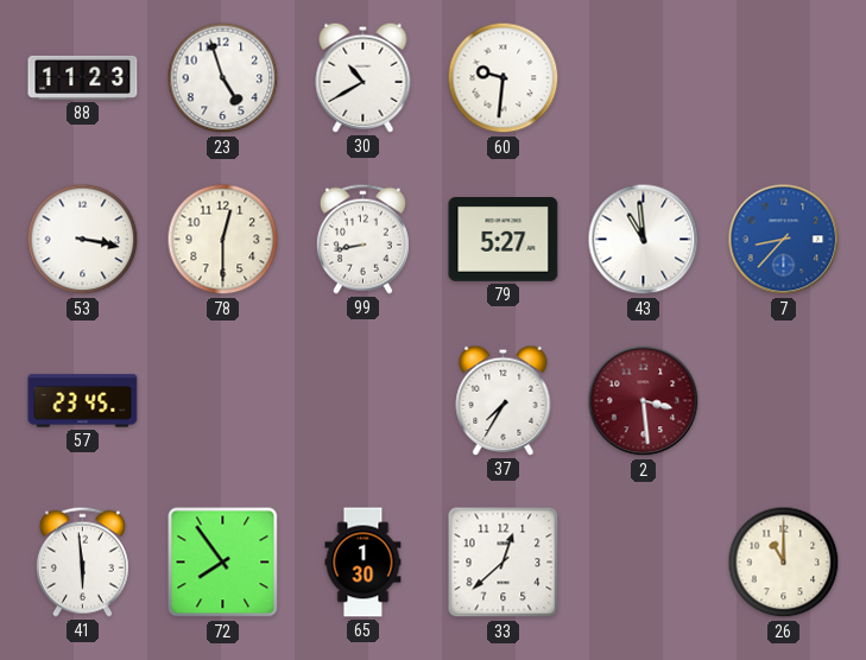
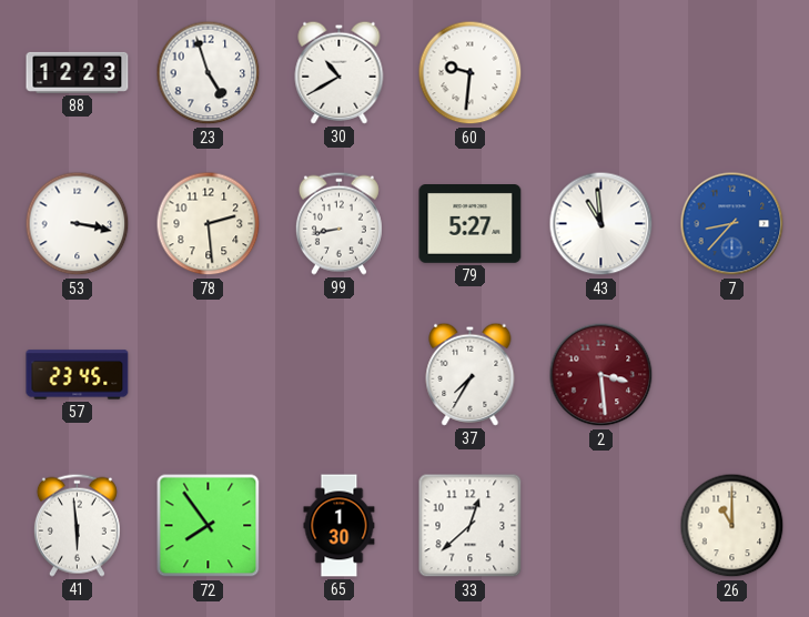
88: 11:23 -> 12:23 (78, 72)
78: 12:30 -> 2:29 (209, 224)
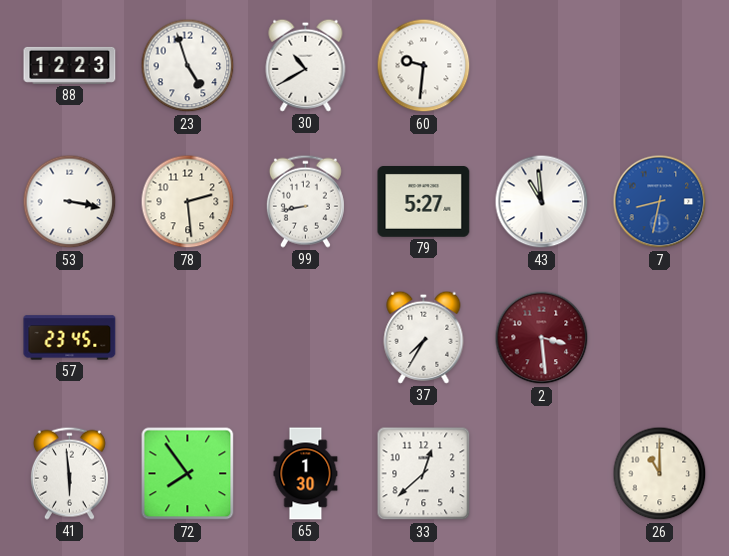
7: 8:37 -> 8:32 (660, 202)
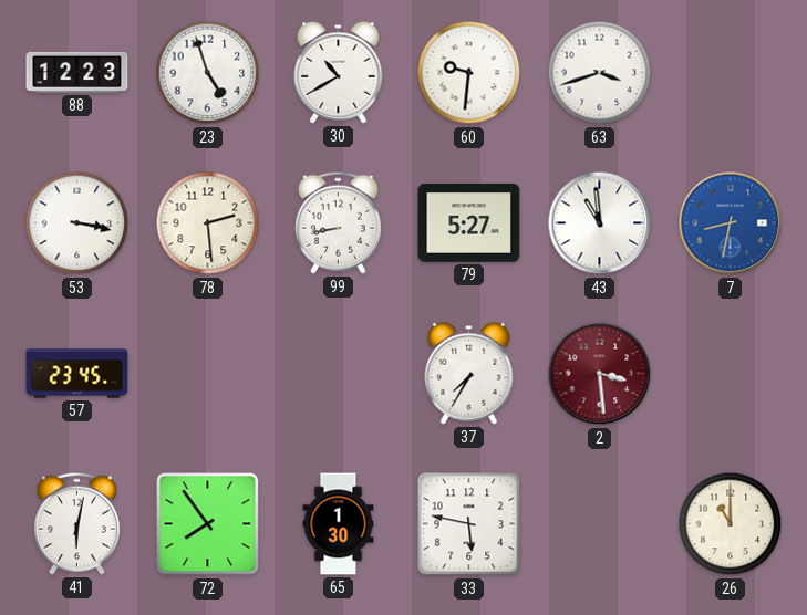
63: none -> 3:42 (600, 73)
41: 5:59 -> 6:02 (76, 523)
33: 12:38 -> 5:47 (469, 524)
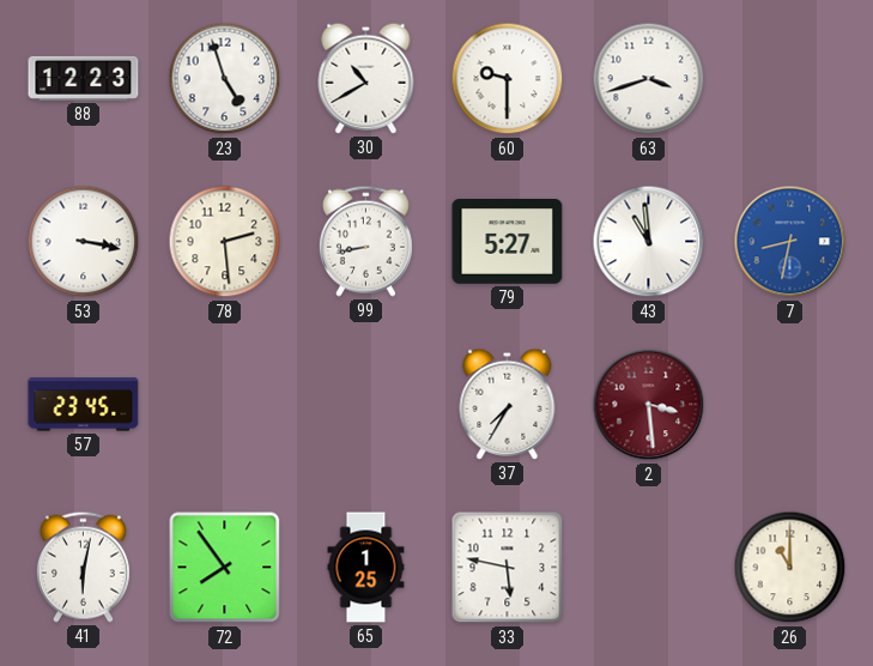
60: 9:31 -> 9:30 (508, 79)
65: 1:30 -> 1:25 (366, 568)
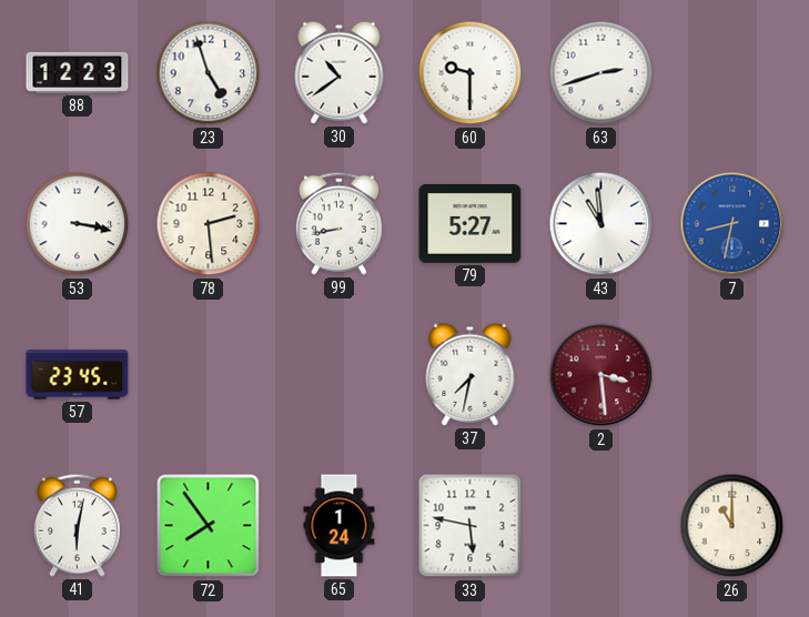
30: 10:40 -> 10:39 (340, 72)
63: 3:42 -> 2:42 (601, 73)
37: 7:35 -> 7:32 (471, 374)
65: 1:25 -> 1:24 (340, 526)
